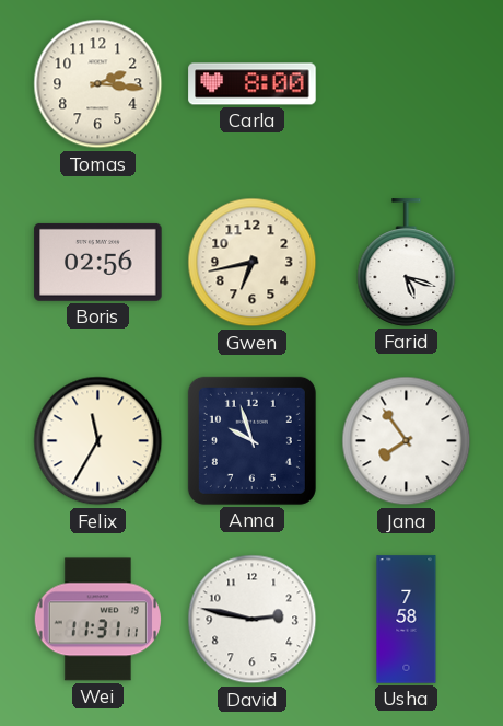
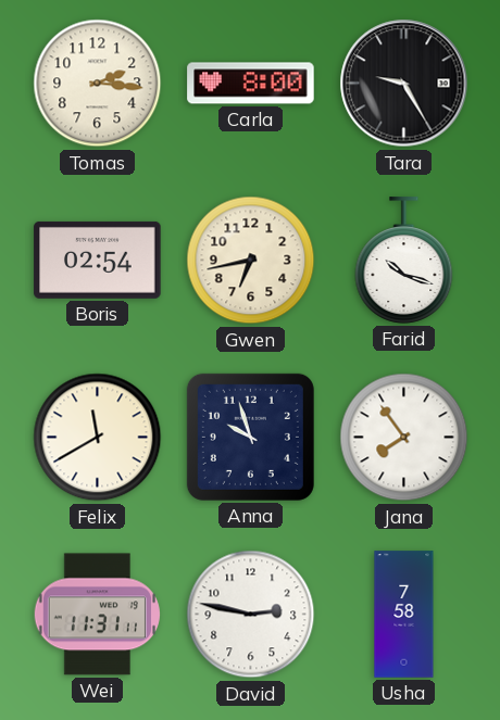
Tara: none -> 9:25 (404, 84)
Boris: 02:56 -> 02:54 (98, 260)
Farid: 5:18 -> 10:18 (404, 261)
Felix: 11:35 -> 11:40 (98, 438)
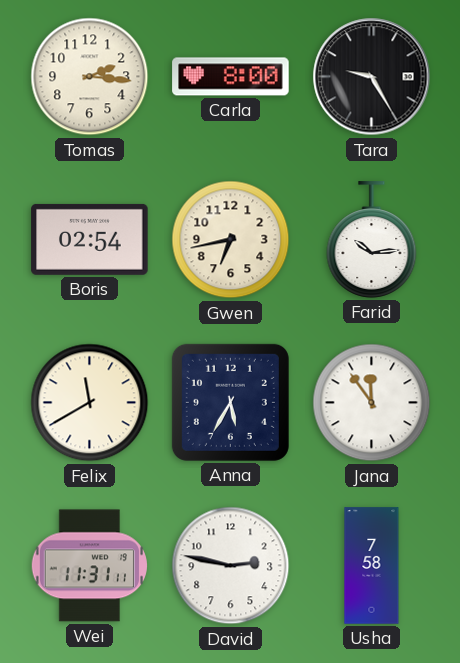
Farid: 10:18 -> 10:14 (372, 240)
Anna: 9:57 -> 5:35 (230, 402)
Jana: 7:54 -> 11:54 (372, 403)
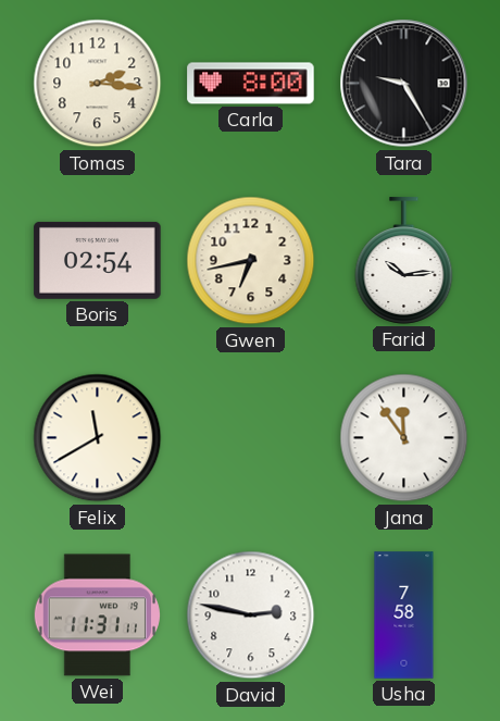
Anna: 5:35 -> none (230, 402)
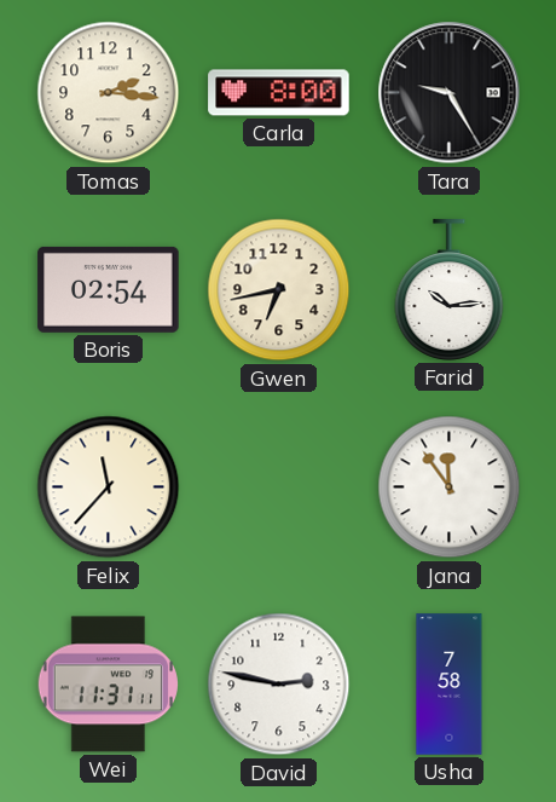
Felix: 11:40 -> 11:37 (109, 487)
